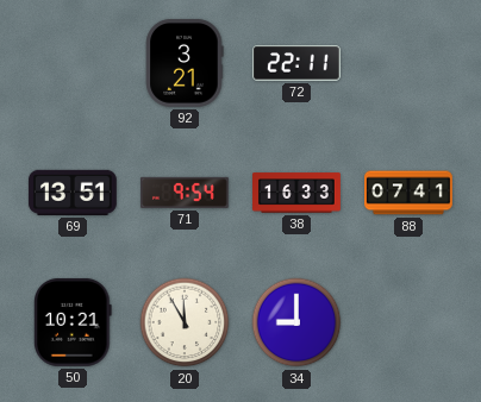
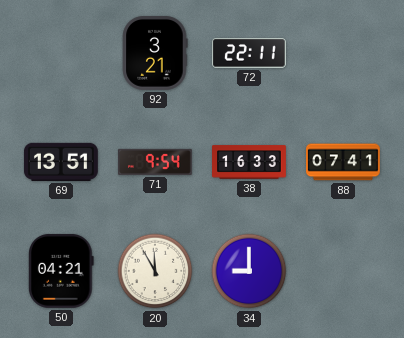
50: 10:21 -> 04:21 (62, 271)
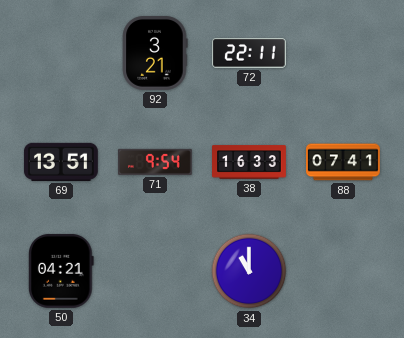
20: 11:55 -> none (155, 271)
34: 9:00 -> 11:00 (249, 271)
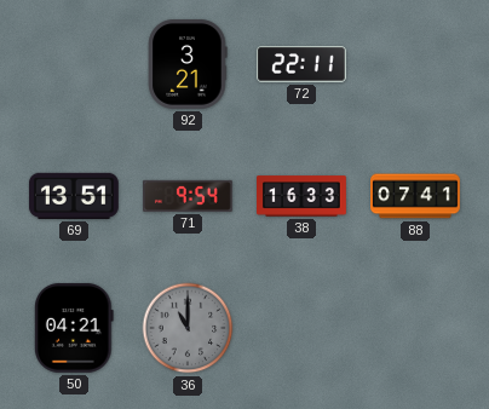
36: none -> 11:00 (188, 328)
34: 11:00 -> none (249, 271)
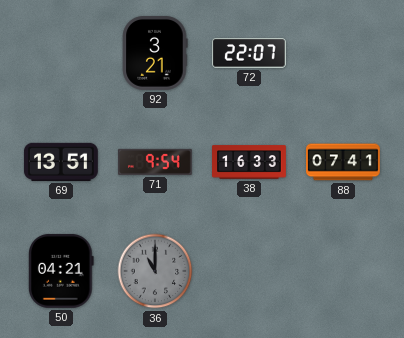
72: 22:11 -> 22:07 (250, 53)
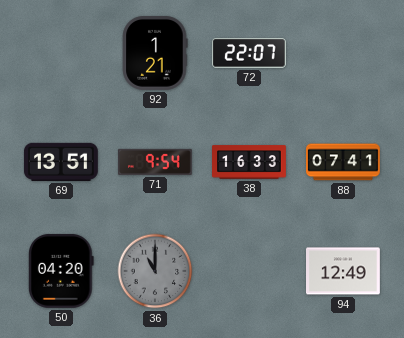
92: 3:21 -> 1:21 (155, 53)
50: 04:21 -> 04:20 (62, 271)
94: none -> 12:49 (344, 271)
